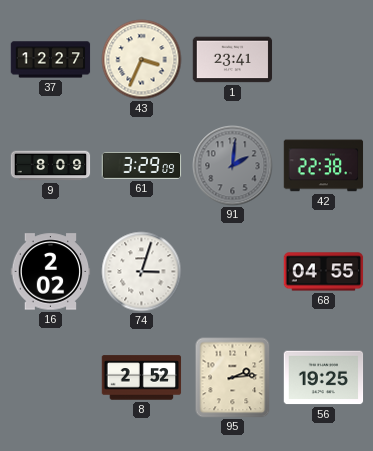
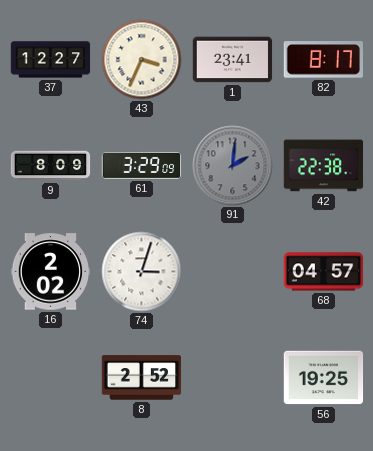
82: none -> 8:17 (324, 60)
68: 04:55 -> 04:57 (324, 272)
95: 2:14 -> none (233, 378)
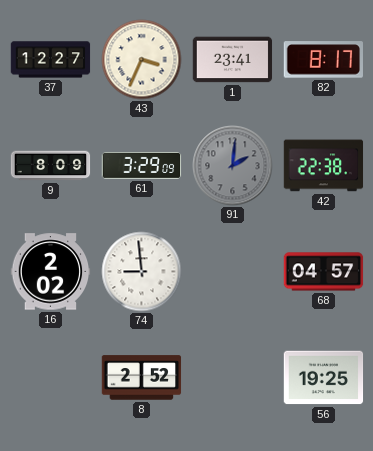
74: 3:03 -> 8:59 (142, 272)
